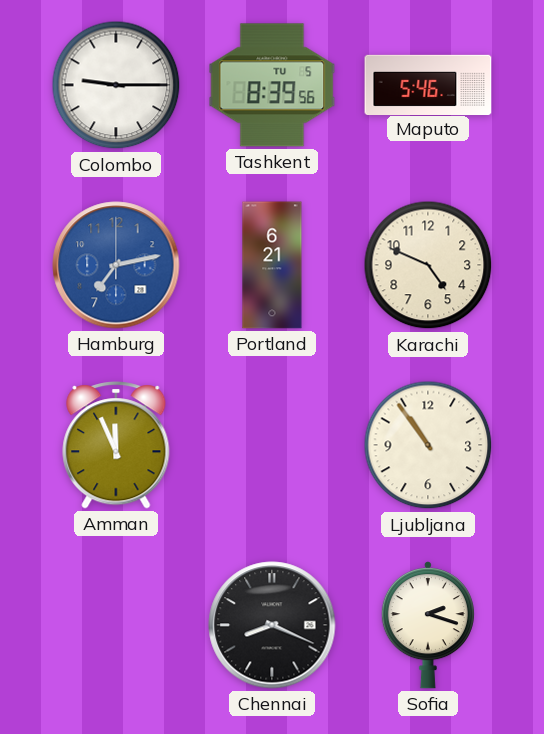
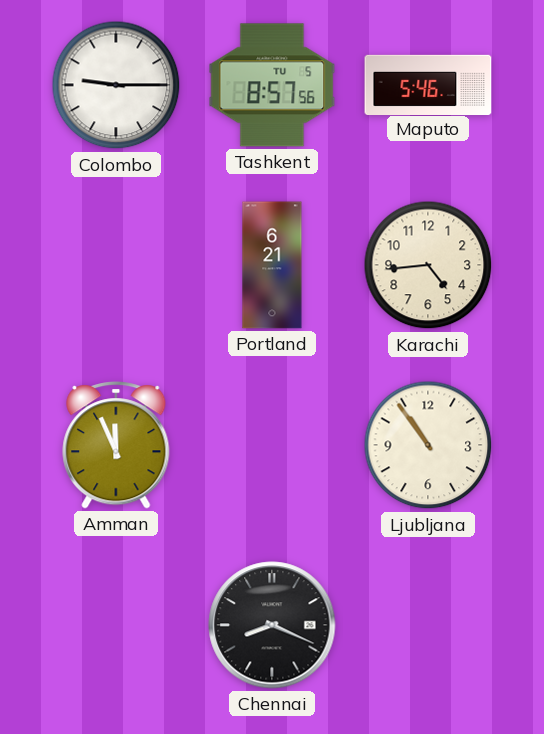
Tashkent: 8:39 -> 8:57 (272, 85)
Hamburg: 7:13 -> none (116, 265)
Karachi: 4:49 -> 4:44 (428, 265)
Sofia: 2:18 -> none (428, 625)
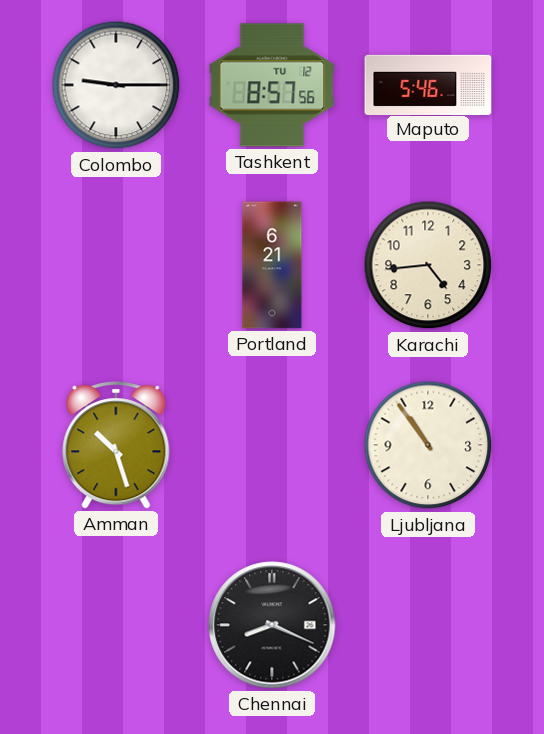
Tashkent date: TU 5 -> TU 12 (272, 85)
Amman: 11:56 -> 10:27 (116, 445)
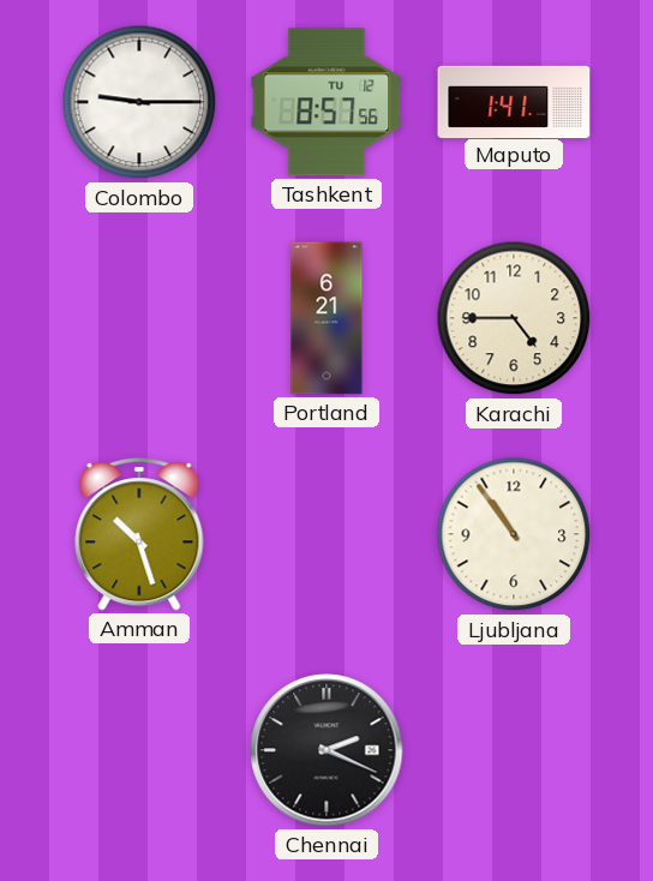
Maputo: 5:46 -> 1:41 (514, 101)
Karachi: 4:44 -> 4:45 (514, 318)
Chennai: 8:19 -> 2:19 (326, 750)
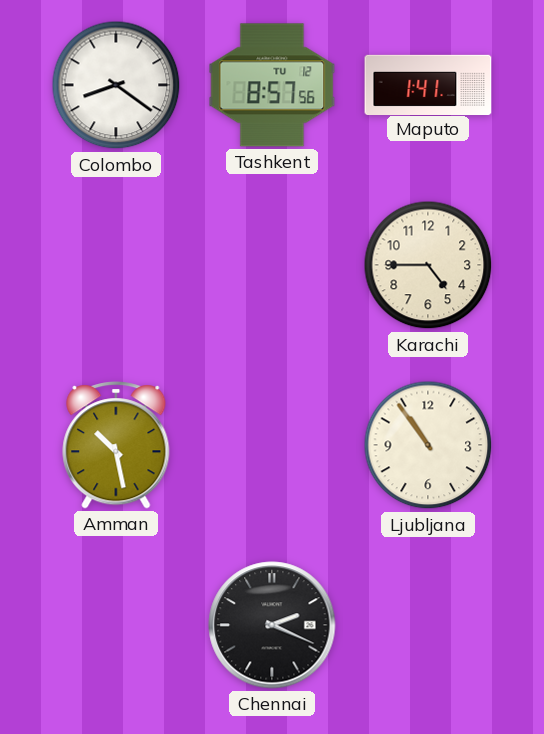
Colombo: 9:15 -> 8:21 (116, 85)
Portland: 6:21 -> none (326, 318)
Amman: 10:27 -> 10:28 (116, 445)
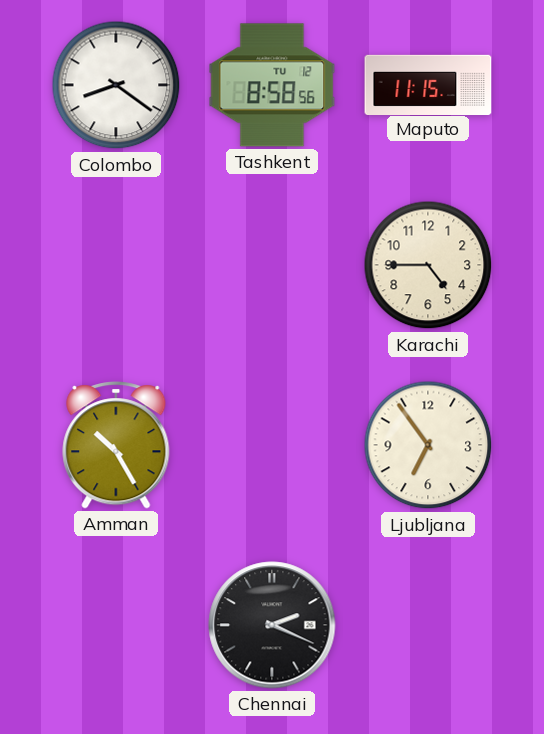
Tashkent: 8:57 -> 8:58 (272, 85)
Maputo: 1:41 -> 11:15 (428, 84)
Amman: 10:28 -> 10:25 (116, 445)
Ljubljana: 10:54 -> 6:54 (428, 445)
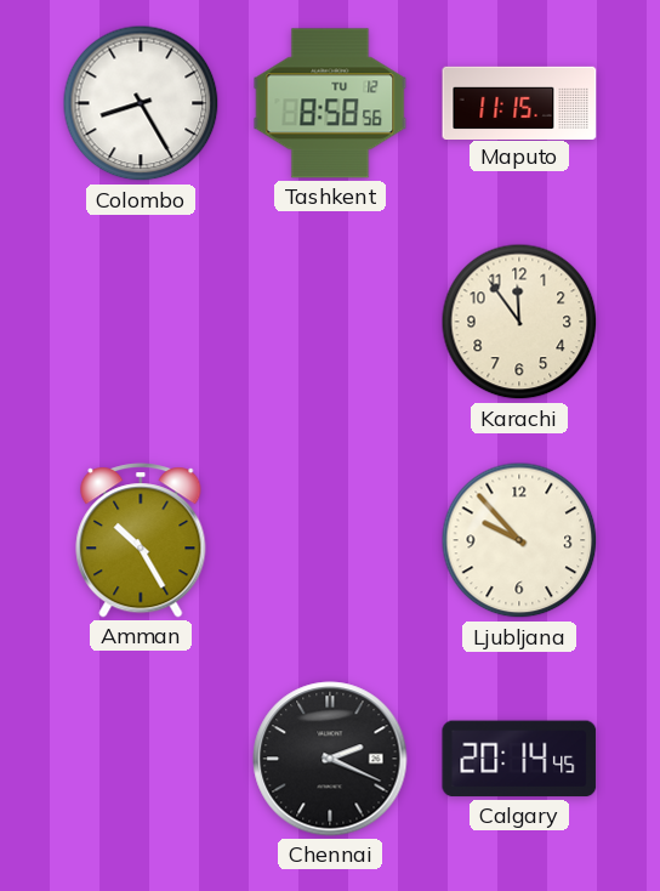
Colombo: 8:21 -> 8:25 (141, 103)
Karachi: 4:45 -> 11:54 (519, 322)
Ljubljana: 6:54 -> 9:53 (519, 540)
Calgary: none -> 20:14 (519, 759)
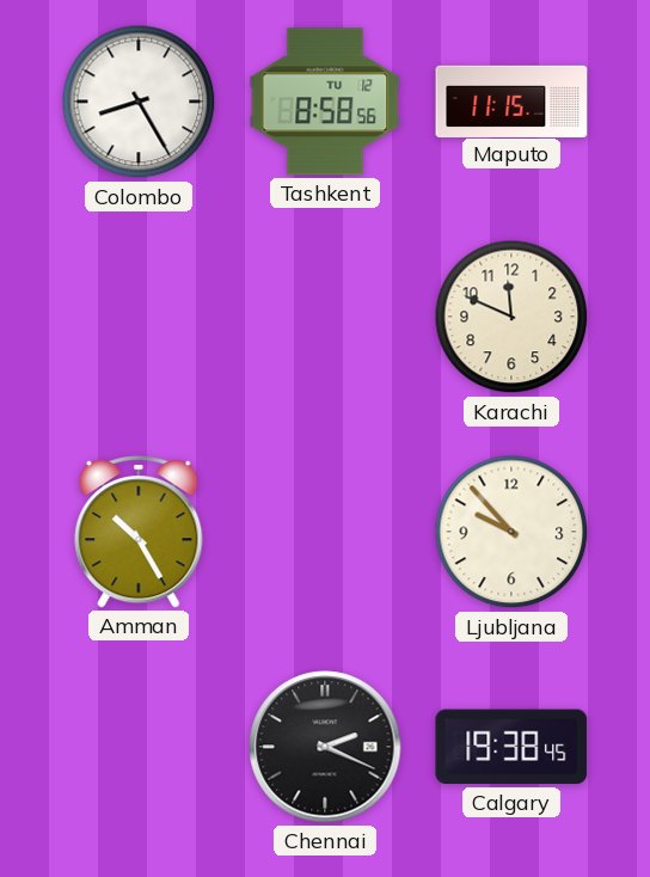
Karachi: 11:54 -> 11:49 (511, 317)
Calgary: 20:14 -> 19:38 (511, 747)
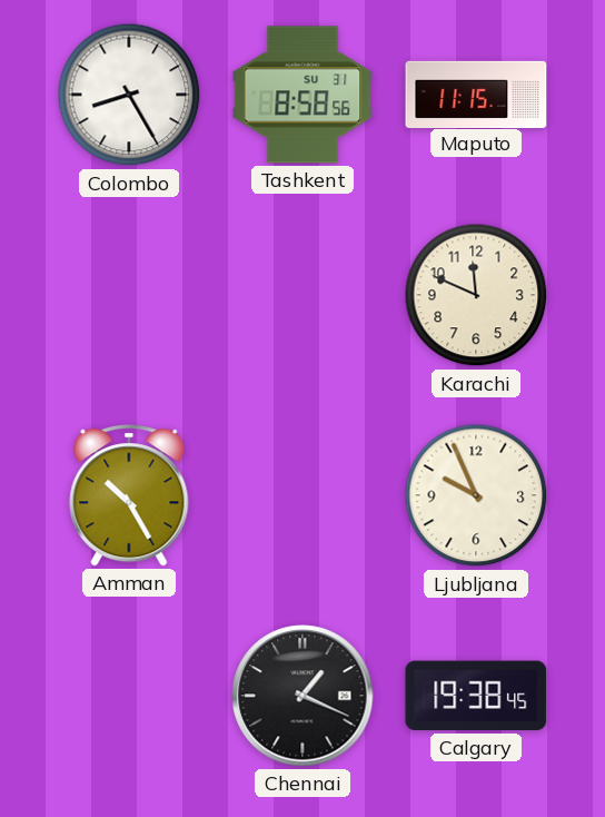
Tashkent date: TU 12 -> SU 31 (302, 95)
Ljubljana: 9:53 -> 9:56 (476, 495)
Chennai: 2:19 -> 1:19 (302, 696)
